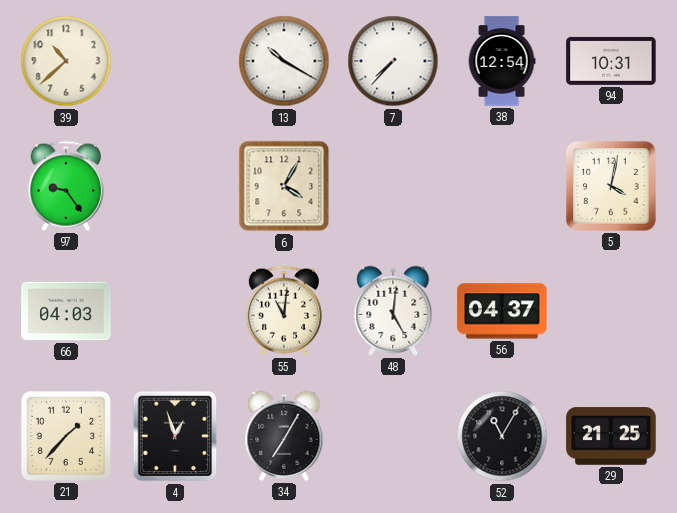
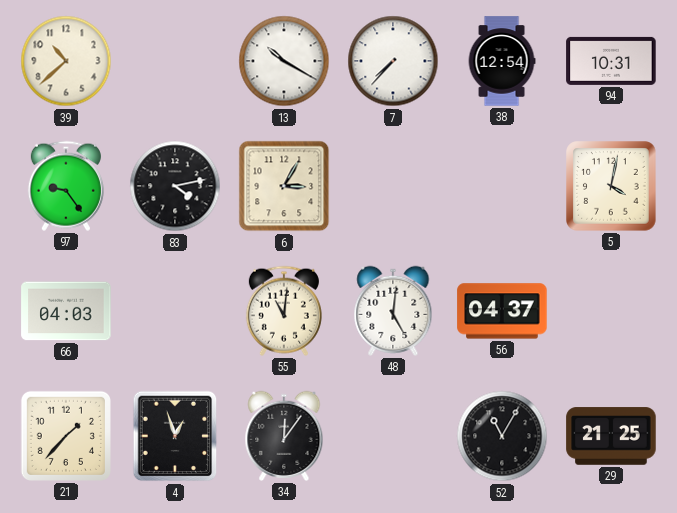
83: none -> 4:13 (175, 186)
6: 4:05 -> 3:05 (284, 186)
34: 7:05 -> 12:06 (284, 436)
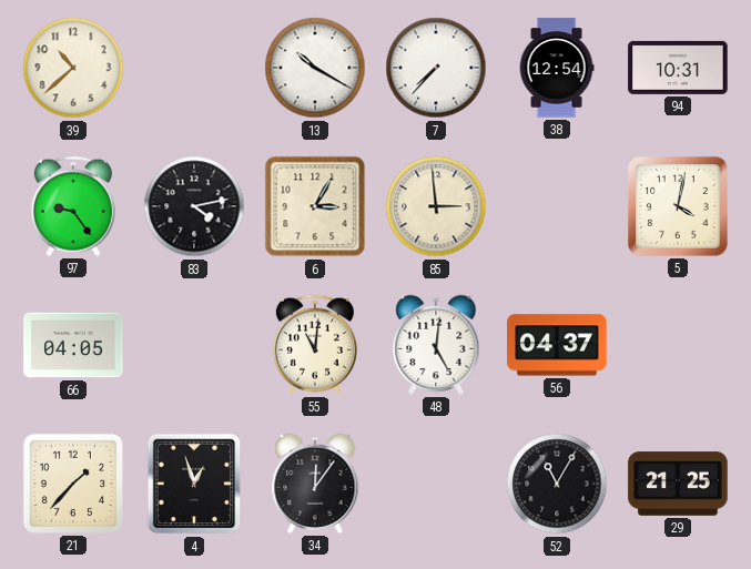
85: none -> 2:59 (436, 206)
66: 04:03 -> 04:05 (73, 345)
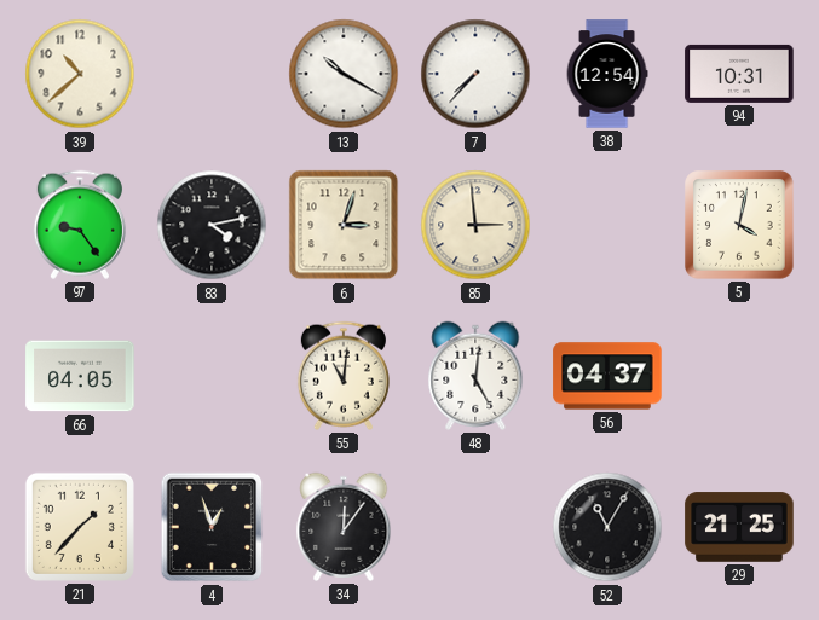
6: 3:05 -> 3:03 (344, 225)
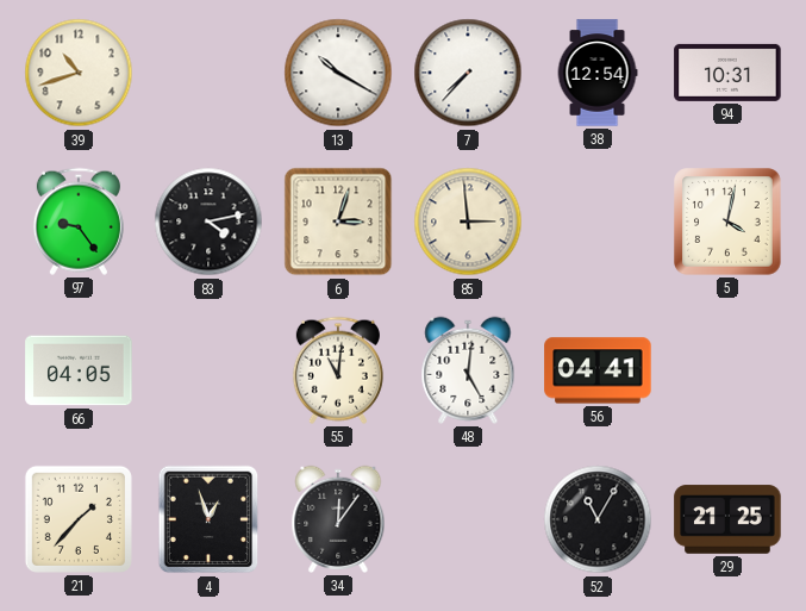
39: 10:38 -> 10:42 (79, 73)
56: 04:37 -> 04:41 (598, 370)
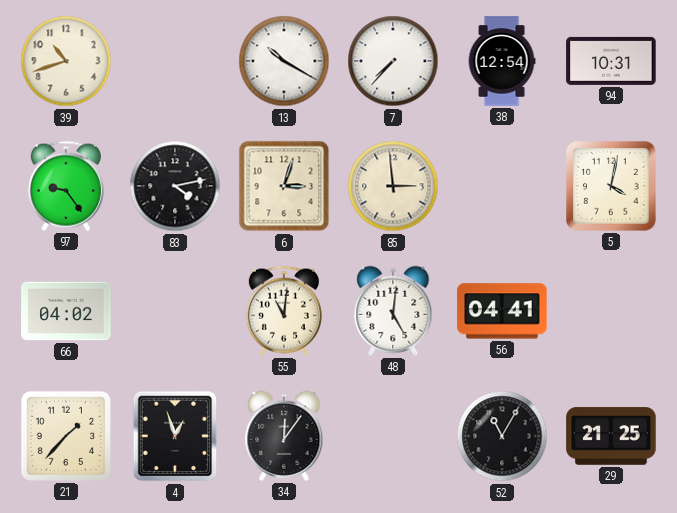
66: 04:05 -> 04:02 (66, 311)
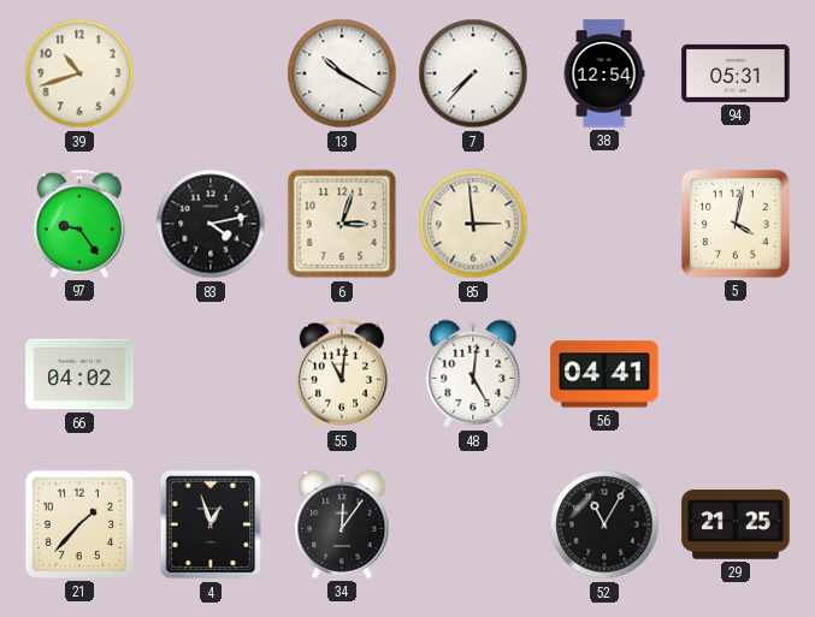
94: 10:31 -> 05:31 (736, 73)
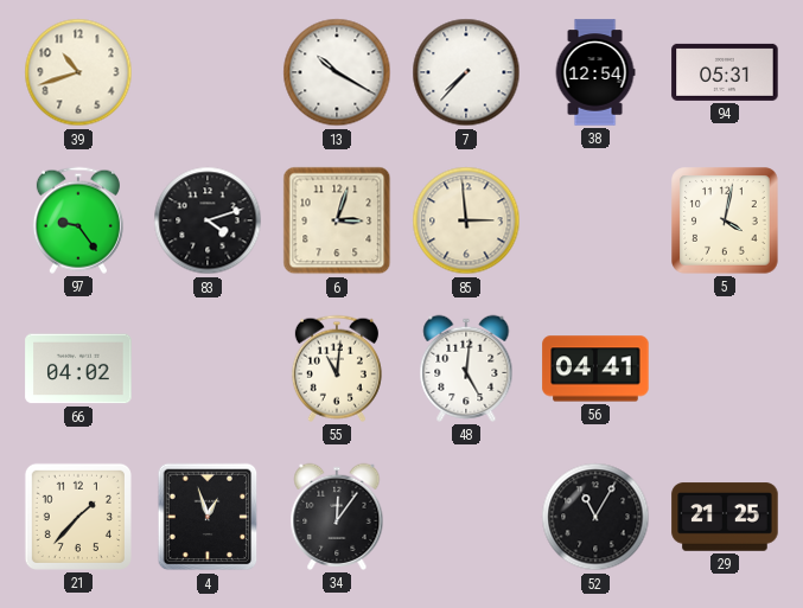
83: 4:13 -> 4:12 (208, 220)
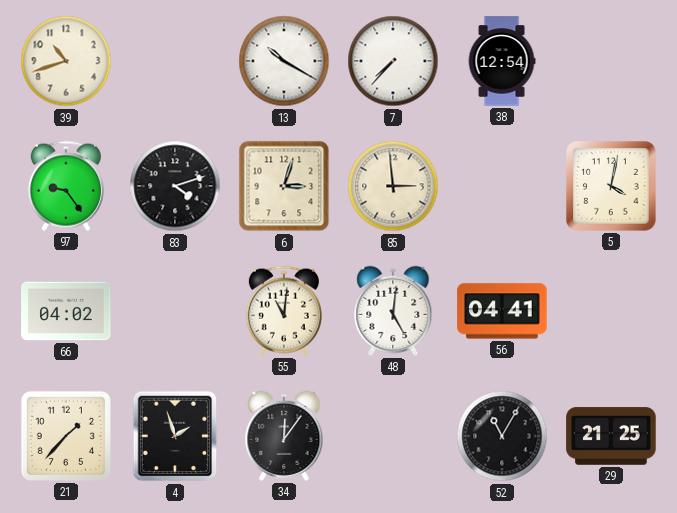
94: 05:31 -> none (725, 72)
4: 12:57 -> 1:57 (175, 436)
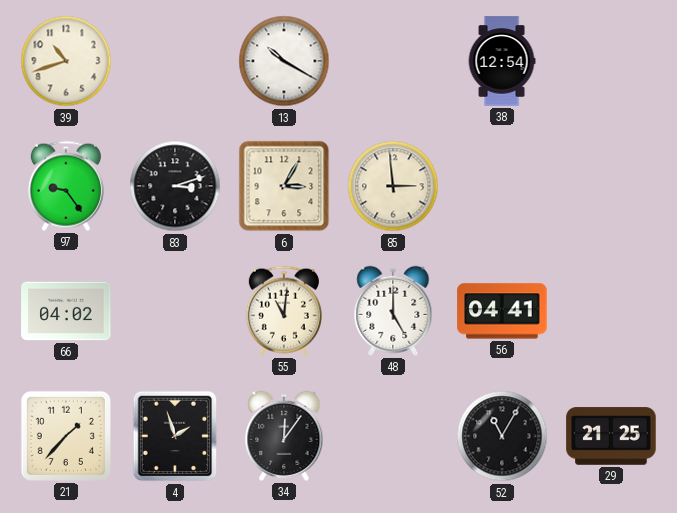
7: 7:37 -> none (393, 61)
83: 4:12 -> 3:12 (175, 186)
6: 3:03 -> 3:05 (284, 186)
5: 4:02 -> none (611, 186)
48: 5:01 -> 5:00 (393, 311)
